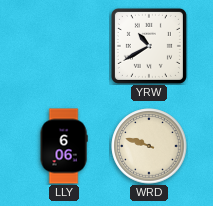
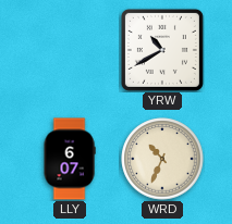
LLY: 6:06 -> 6:07 (70, 159)
WRD: 9:48 -> 10:34 (162, 159)
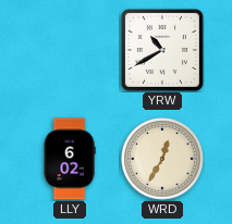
LLY: 6:07 -> 6:02 (70, 159)
WRD: 10:34 -> 12:35 (162, 159)
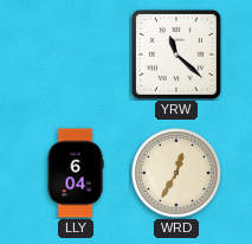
YRW: 10:40 -> 11:22 (176, 54)
LLY: 6:02 -> 6:04 (76, 173)
